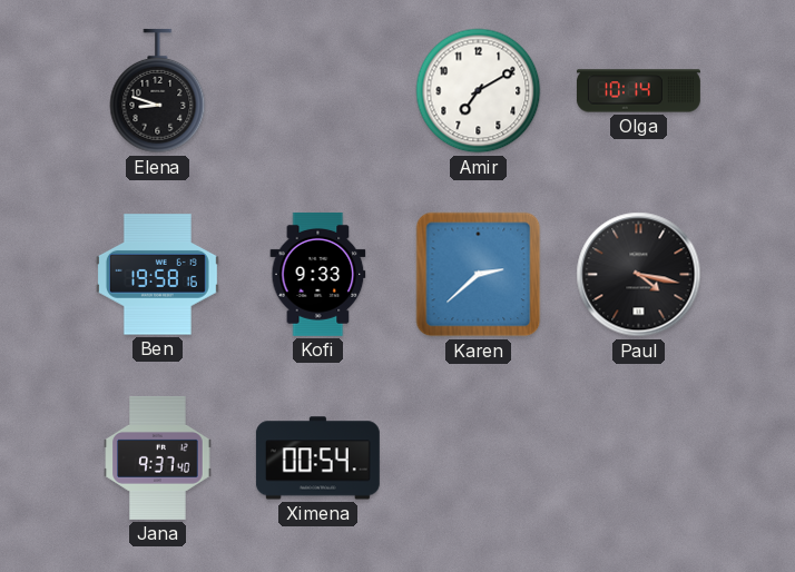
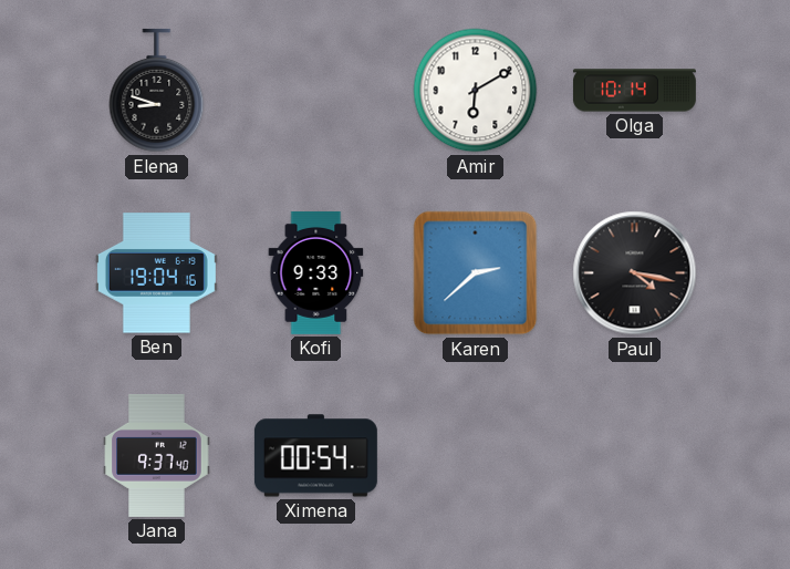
Amir: 7:10 -> 6:10 (476, 91)
Ben: 19:58 -> 19:04 (156, 273)
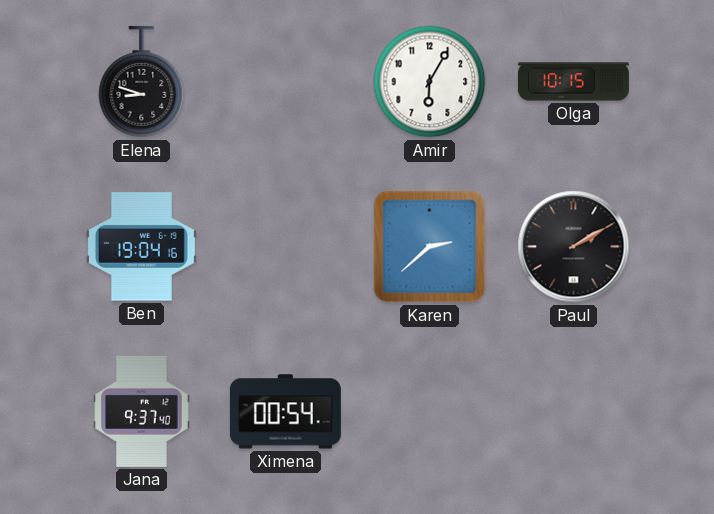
Amir: 6:10 -> 6:05 (430, 82)
Olga: 10:14 -> 10:15 (573, 82)
Kofi: 9:33 -> none (316, 272)
Paul: 4:17 -> 2:10 (574, 247)
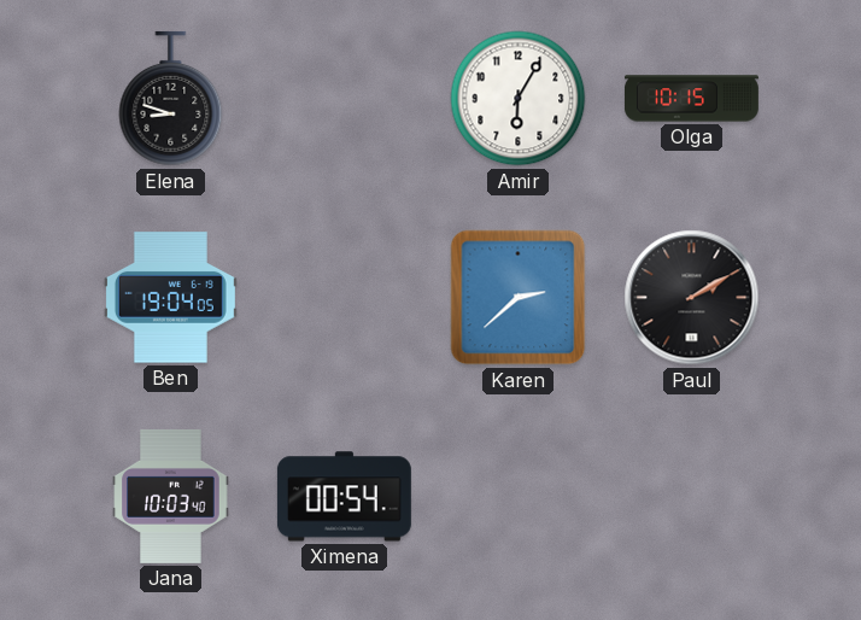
Ben: 19:04:16 -> 19:04:05 (170, 298)
Jana: 9:37 -> 10:03 (171, 496)
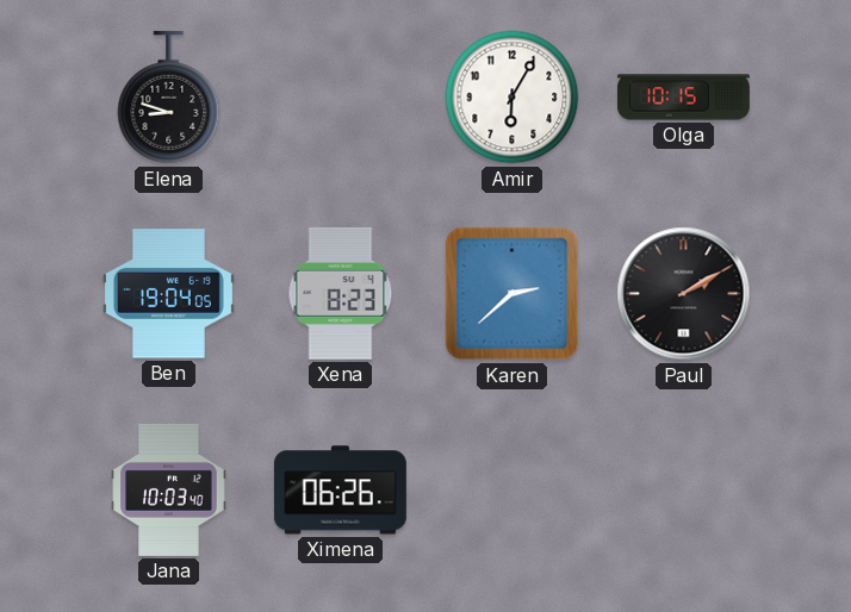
Xena: none -> 8:23 (341, 293)
Ximena: 00:54 -> 06:26 (340, 491)
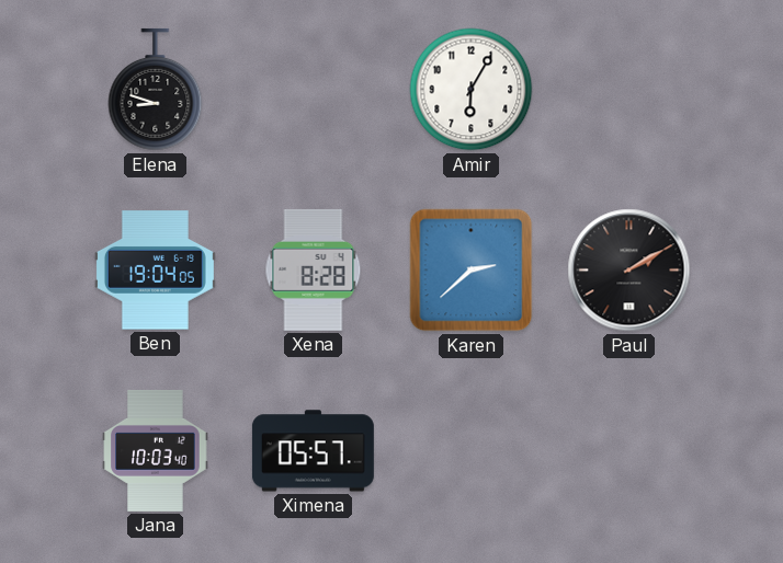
Olga: 10:15 -> none (683, 98)
Xena: 8:23 -> 8:28 (314, 269)
Ximena: 06:26 -> 05:57 (313, 451)
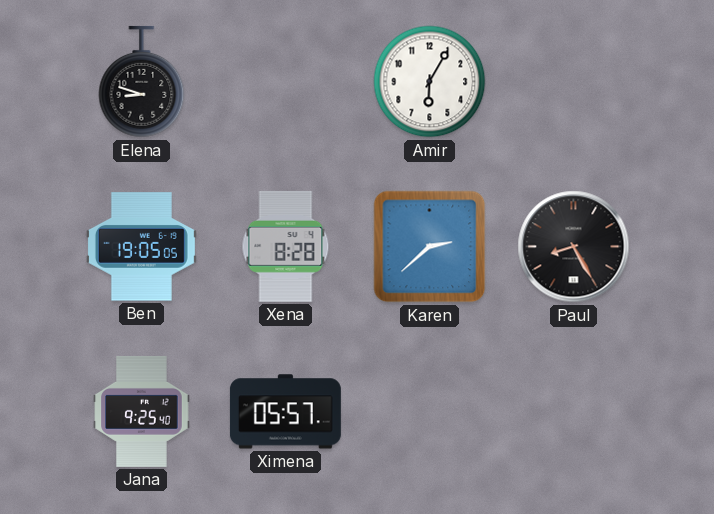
Ben: 19:04 -> 19:05 (141, 247)
Paul: 2:10 -> 8:25 (574, 247)
Jana: 10:03 -> 9:25 (142, 411)
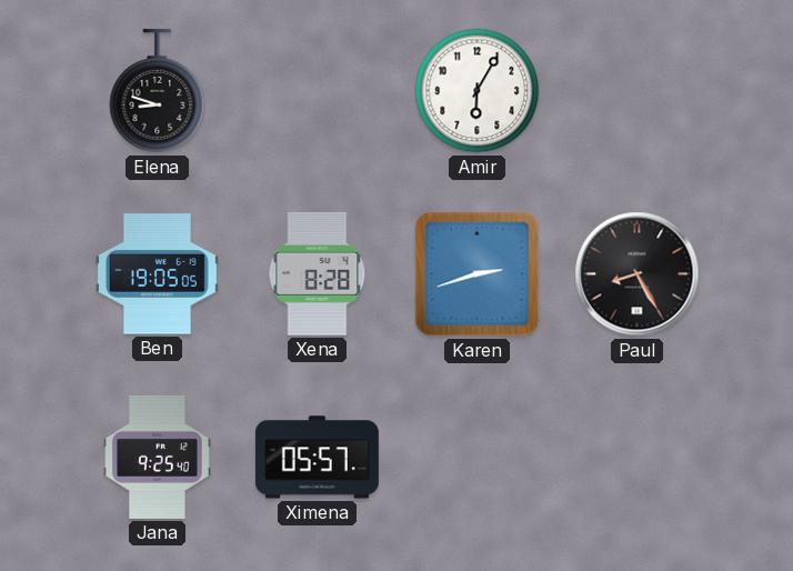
Karen: 2:38 -> 2:42 (478, 274)
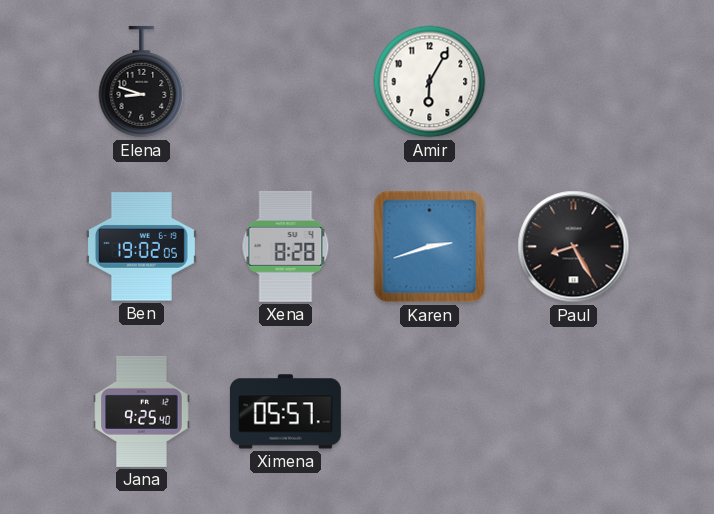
Ben: 19:05 -> 19:02 (141, 247)
